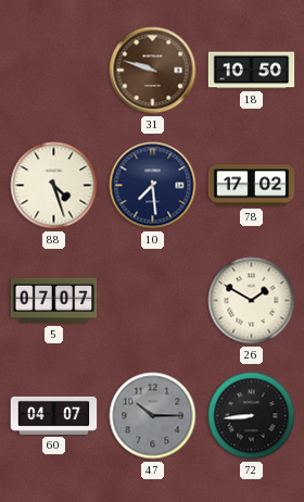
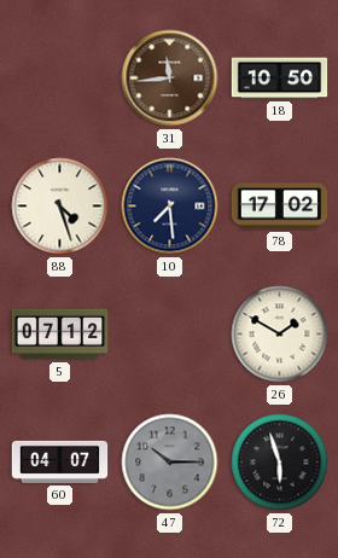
31: 9:48 -> 11:44 (170, 79)
5: 07:07 -> 07:12 (60, 335)
72: 8:44 -> 5:57 (280, 463)
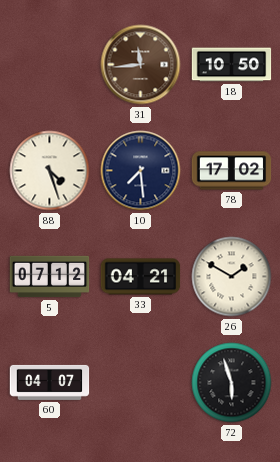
33: none -> 04:21 (141, 277)
47: 10:15 -> none (170, 463)
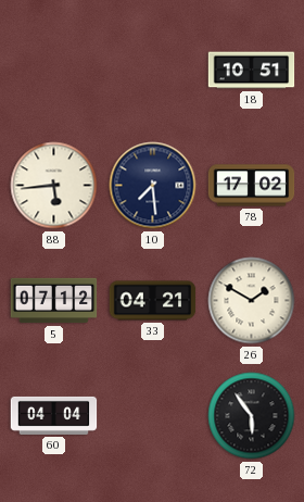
31: 11:44 -> none (141, 65)
18: 10:50 -> 10:51 (252, 71)
88: 4:27 -> 5:44 (54, 186)
60: 04:07 -> 04:04 (54, 415)
72: 5:57 -> 5:54 (252, 416)
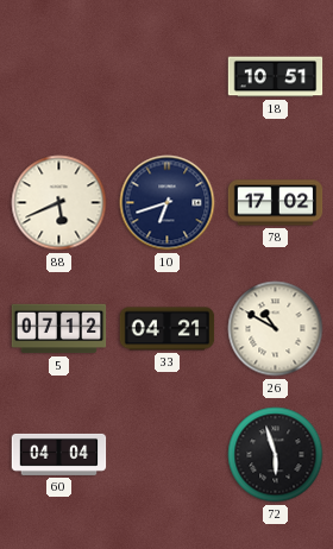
88: 5:44 -> 5:41 (59, 203)
10: 7:29 -> 6:42 (168, 203)
26: 1:50 -> 10:50 (276, 329)
72: 5:54 -> 5:57 (276, 455)
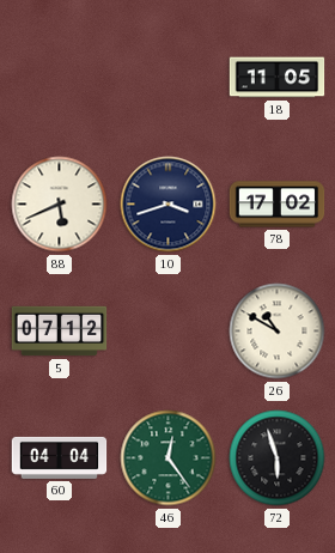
18: 10:51 -> 11:05 (278, 78)
10: 6:42 -> 3:42 (169, 205)
33: 04:21 -> none (168, 329)
46: none -> 12:24 (169, 458)
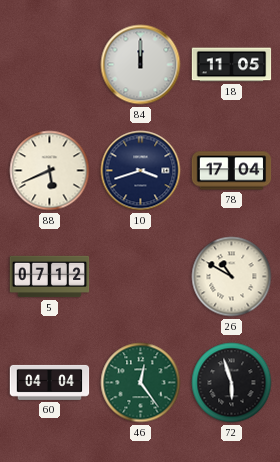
84: none -> 12:00 (141, 65)
78: 17:02 -> 17:04 (232, 171)
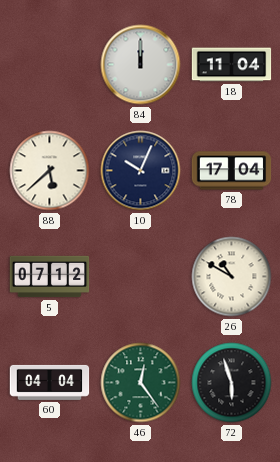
18: 11:05 -> 11:04 (232, 65)
88: 5:41 -> 5:38 (50, 171)
10: 3:42 -> 10:04 (141, 171)
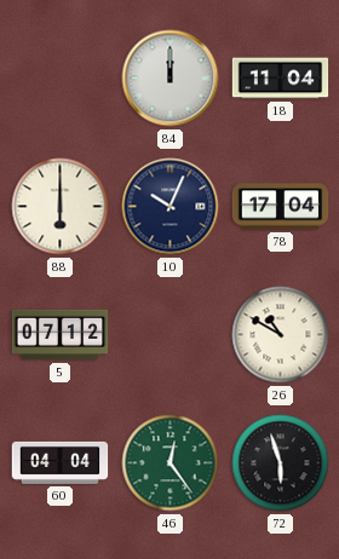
88: 5:38 -> 6:00 (61, 207)
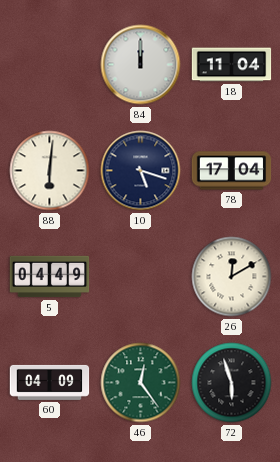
88: 6:00 -> 6:01 (50, 171)
10: 10:04 -> 5:18 (141, 171)
5: 07:12 -> 04:49 (50, 277)
26: 10:50 -> 12:10 (232, 277)
60: 04:04 -> 04:09 (50, 382)
